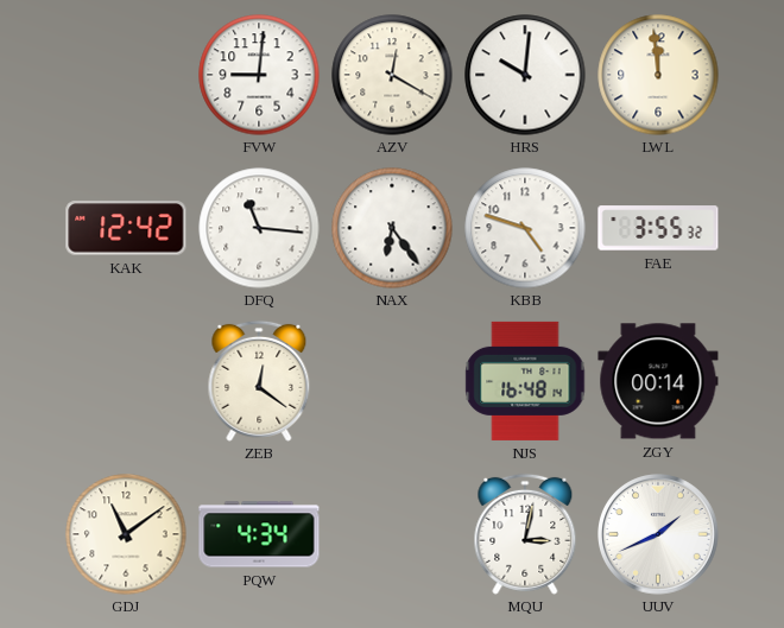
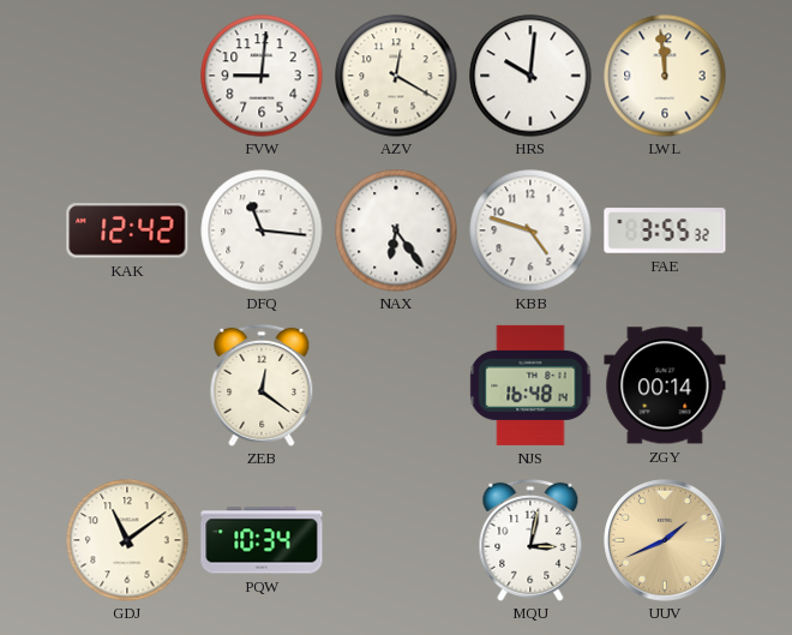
PQW: 4:34 -> 10:34 (262, 540)
UUV dial: white -> champagne (665, 540)
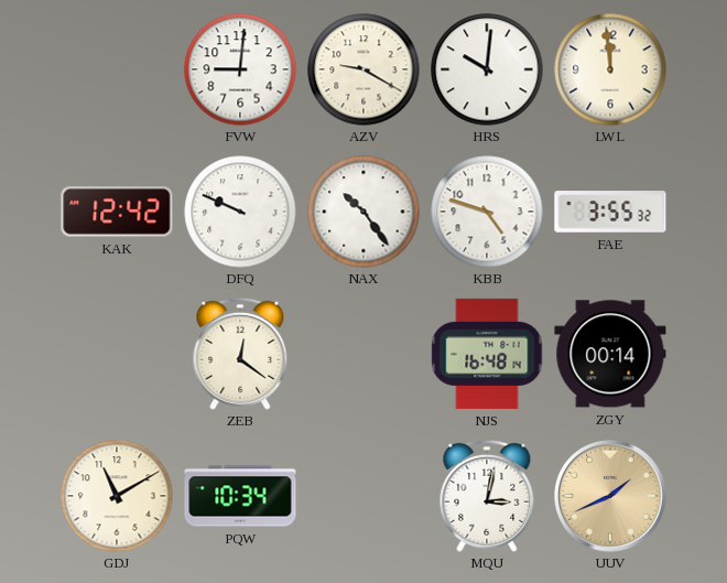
AZV: 12:20 -> 9:20 (363, 69)
DFQ: 11:16 -> 9:49 (240, 212)
NAX: 6:24 -> 10:24 (363, 212)
GDJ: 11:09 -> 11:10 (117, 496)
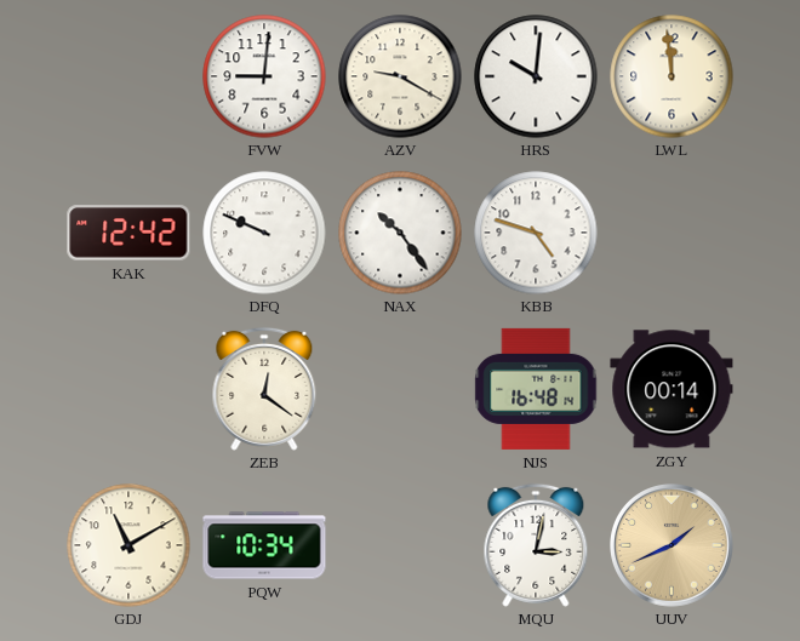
FAE: 3:55 -> none (610, 212)
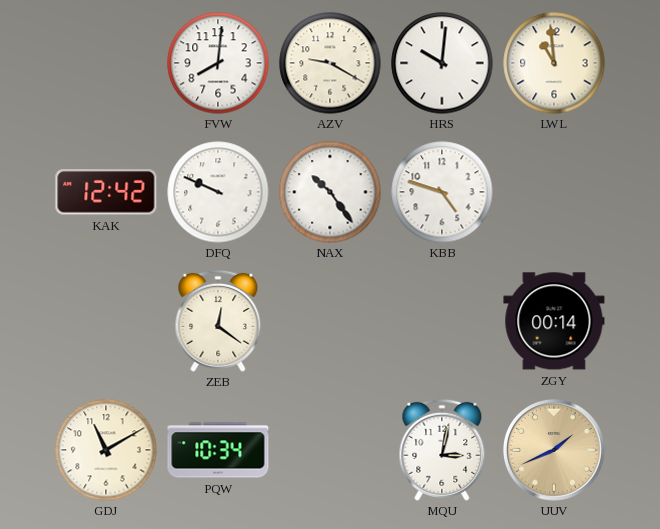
FVW: 9:01 -> 8:01 (218, 63)
LWL: 11:59 -> 10:59 (554, 63)
NJS: 16:48 -> none (536, 389)
